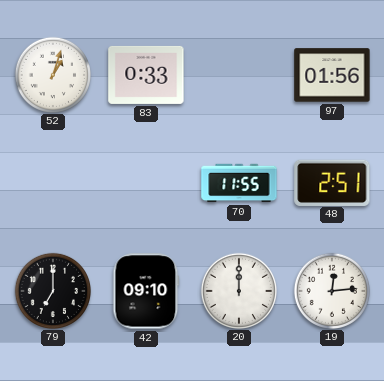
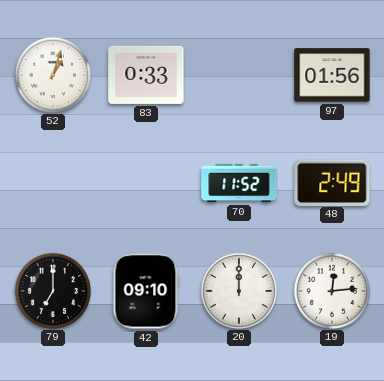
70: 11:55 -> 11:52 (239, 183)
48: 2:51 -> 2:49 (332, 182)
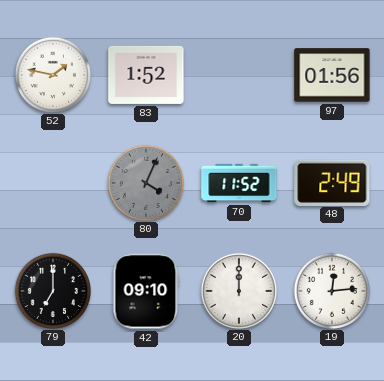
52: 1:03 -> 1:47 (52, 74)
83: 0:33 -> 1:52 (146, 75)
80: none -> 4:04 (145, 182)
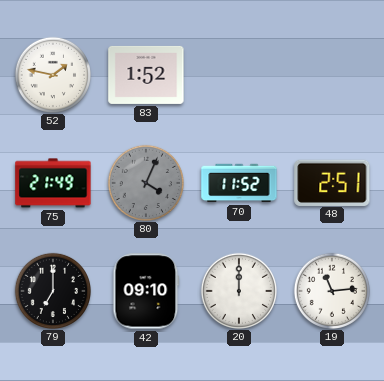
97: 01:56 -> none (332, 75)
75: none -> 21:49 (53, 183)
48: 2:49 -> 2:51 (332, 182)
19: 12:14 -> 11:14 (331, 290)
